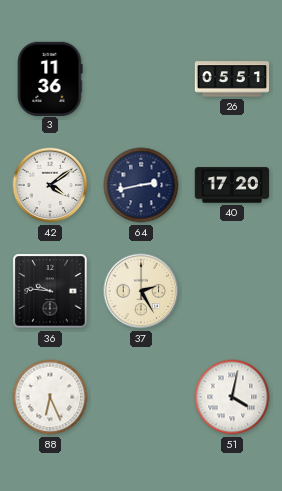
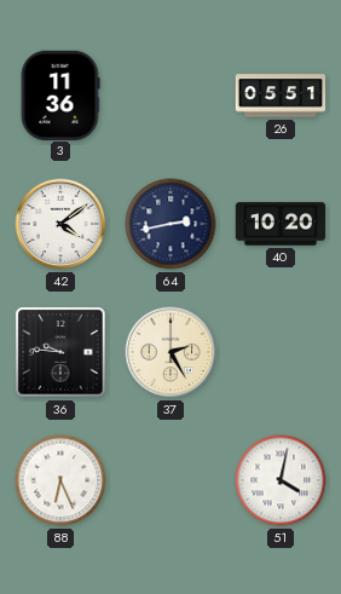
40: 17:20 -> 10:20 (281, 224)
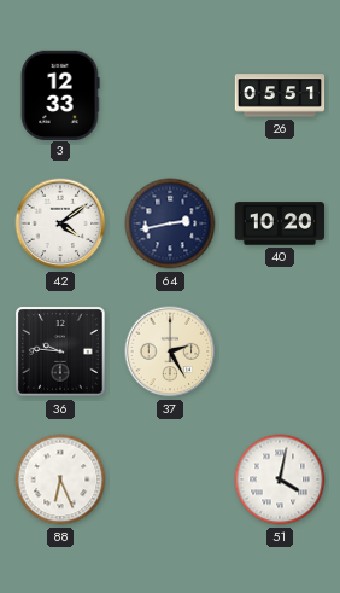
3: 11:36 -> 12:33 (60, 94)
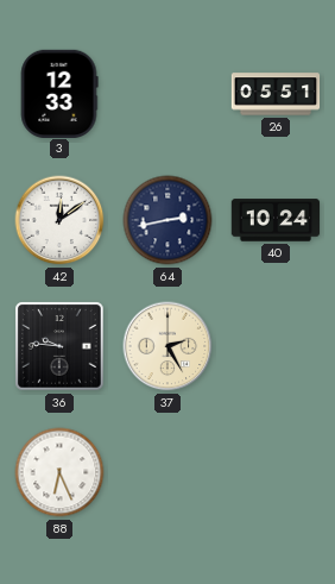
42: 4:09 -> 12:09 (59, 220)
40: 10:20 -> 10:24 (276, 220)
51: 4:02 -> none (280, 479)
